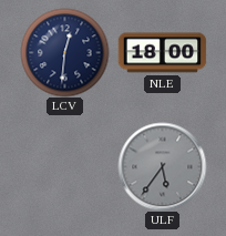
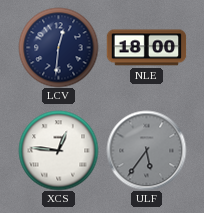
XCS: none -> 12:46 (58, 150)
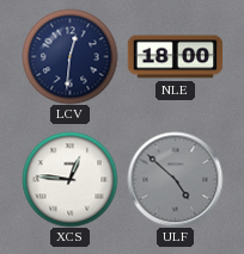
ULF: 5:36 -> 4:52 (175, 179)
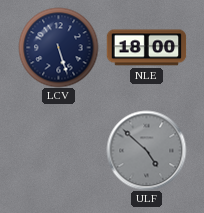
LCV: 12:31 -> 5:27 (58, 47)
XCS: 12:46 -> none (69, 179)
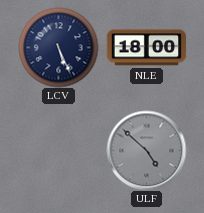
LCV: 5:27 -> 5:26 (58, 47)
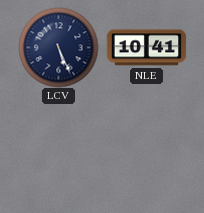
NLE: 18:00 -> 10:41 (146, 48)
ULF: 4:52 -> none (146, 150)
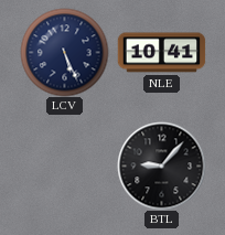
BTL: none -> 9:07 (161, 165)
